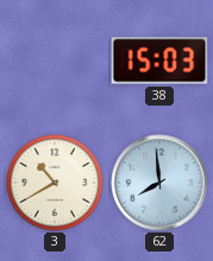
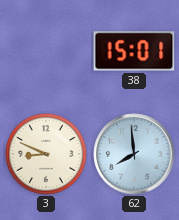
38: 15:03 -> 15:01 (134, 51)
3: 10:40 -> 8:49 (46, 154)
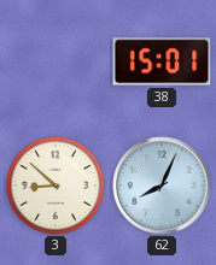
3: 8:49 -> 8:52 (56, 185)
62: 7:59 -> 8:04 (162, 185)
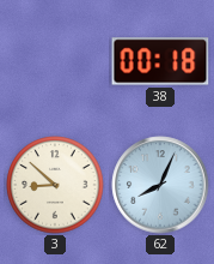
38: 15:01 -> 00:18 (160, 61)
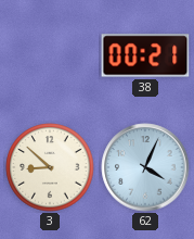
38: 00:18 -> 00:21 (145, 55)
62: 8:04 -> 4:04 (145, 167)
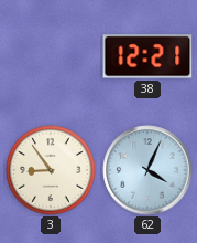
38: 00:21 -> 12:21 (147, 56)
3: 8:52 -> 8:54 (51, 170)
